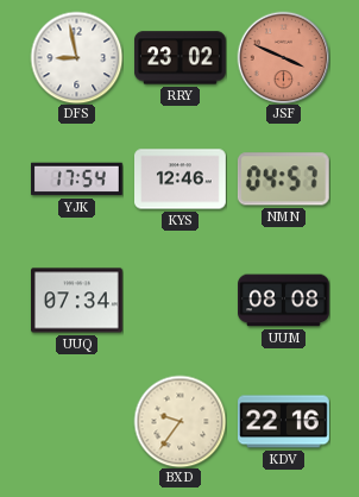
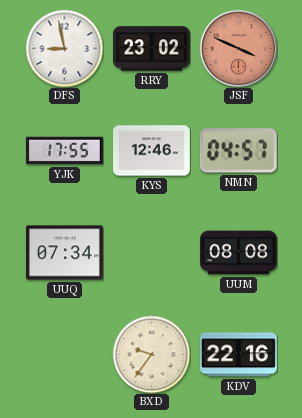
YJK: 17:54 -> 17:55 (65, 151)
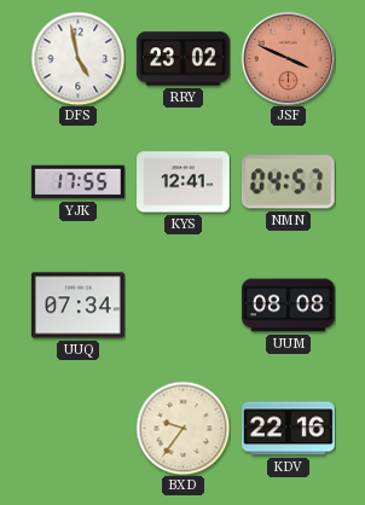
DFS: 8:58 -> 4:58 (77, 58)
KYS: 12:46 -> 12:41 (184, 182)
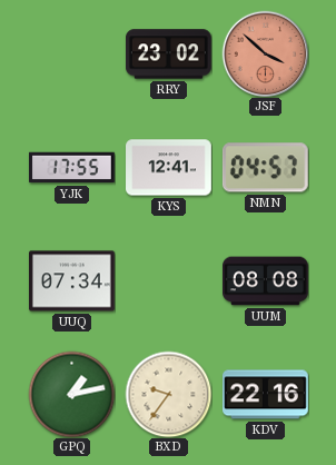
DFS: 4:58 -> none (77, 58)
JSF: 3:49 -> 3:52 (265, 53)
GPQ: none -> 1:13 (71, 394)
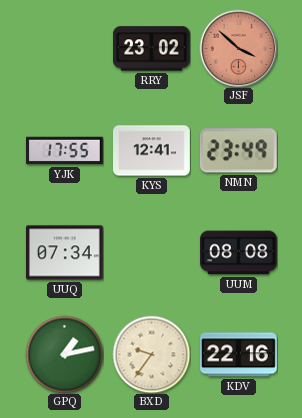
NMN: 04:57 -> 23:49 (238, 151)
